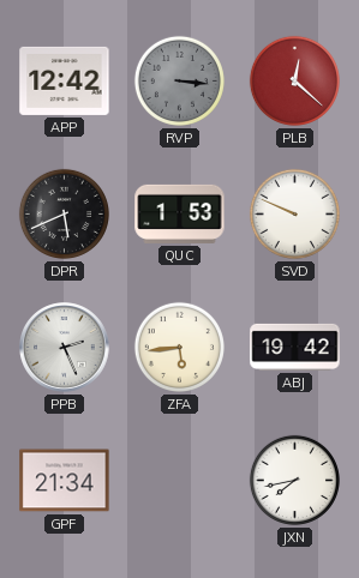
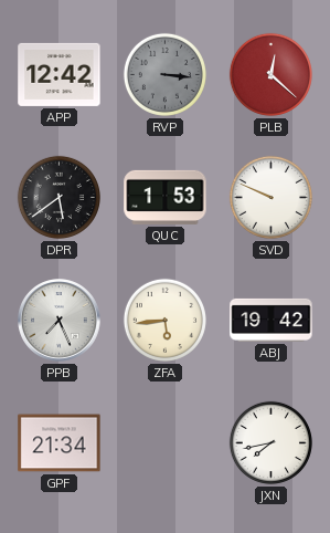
DPR: 5:41 -> 5:39 (58, 197)
PPB: 2:26 -> 7:26 (60, 321)
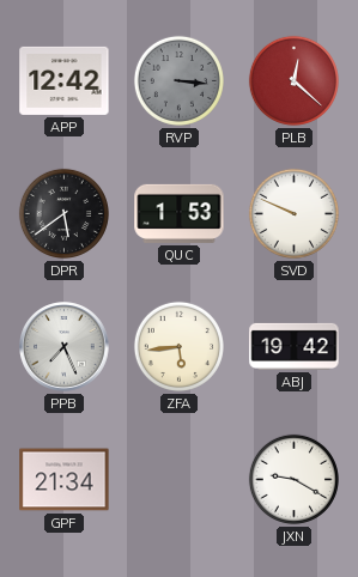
JXN: 7:43 -> 9:20 (293, 479)
